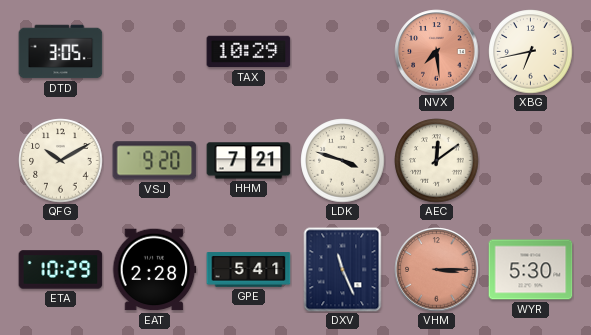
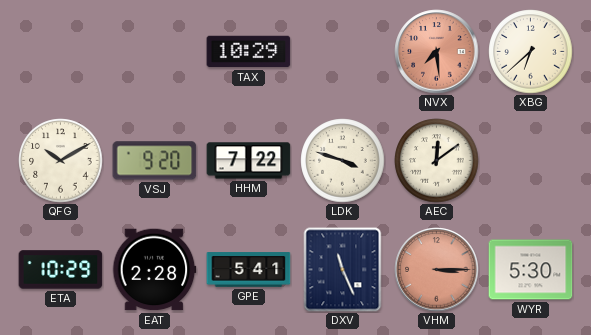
DTD: 3:05 -> none (61, 52)
XBG: 6:43 -> 6:38 (531, 52)
HHM: 7:21 -> 7:22 (249, 161)
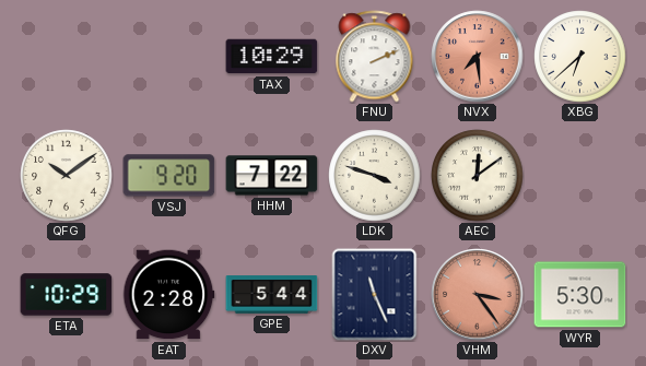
FNU: none -> 2:11 (375, 57)
QFG: 10:10 -> 10:09 (67, 176)
GPE: 5:41 -> 5:44 (272, 295)
VHM: 3:15 -> 3:24 (478, 295)
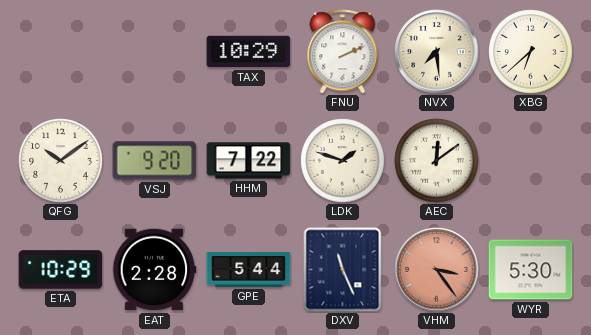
NVX dial: salmon -> cream (437, 52)
LDK: 3:48 -> 1:48 (343, 161)
